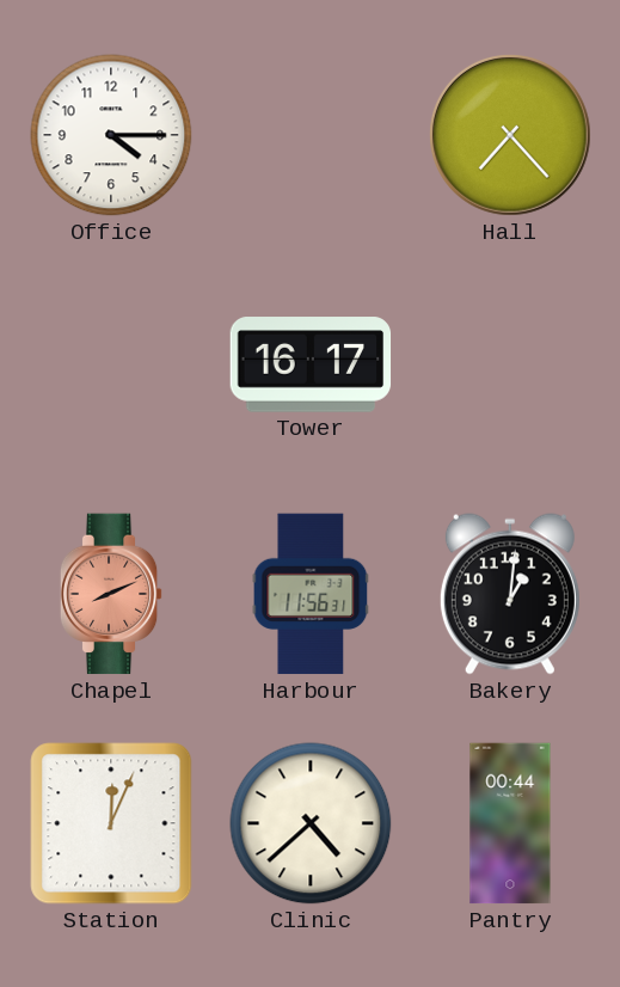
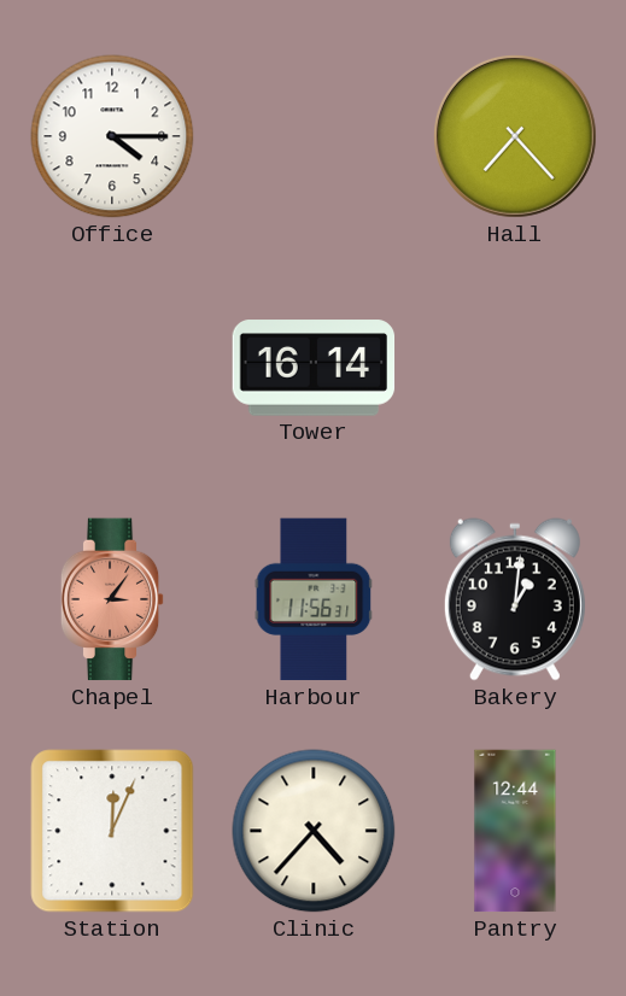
Tower: 16:17 -> 16:14 (314, 368)
Chapel: 8:11 -> 3:06 (112, 599)
Clinic: 4:38 -> 4:37 (314, 831)
Pantry: 00:44 -> 12:44 (515, 831)
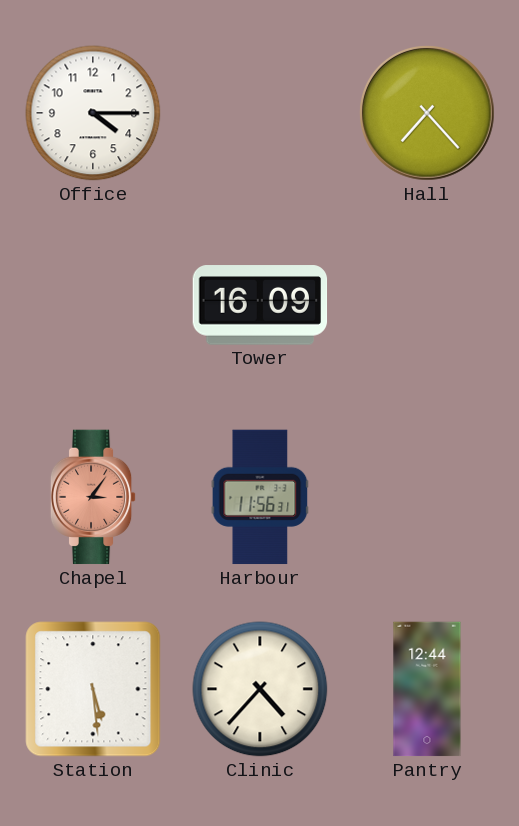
Tower: 16:14 -> 16:09 (260, 305)
Bakery: 1:01 -> none (515, 599)
Station: 12:04 -> 5:29 (93, 689)
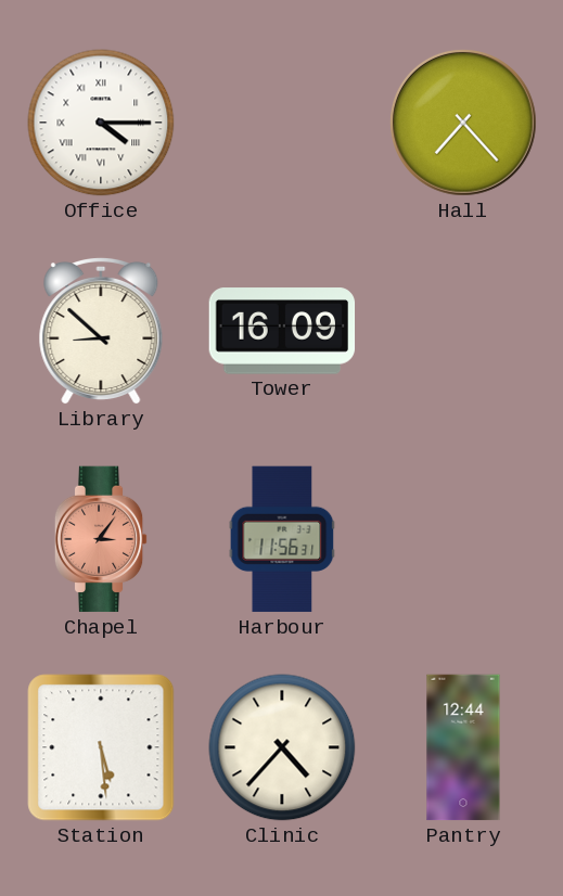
Office numerals: Arabic -> Roman (101, 123)
Library: none -> 8:52 (101, 331)
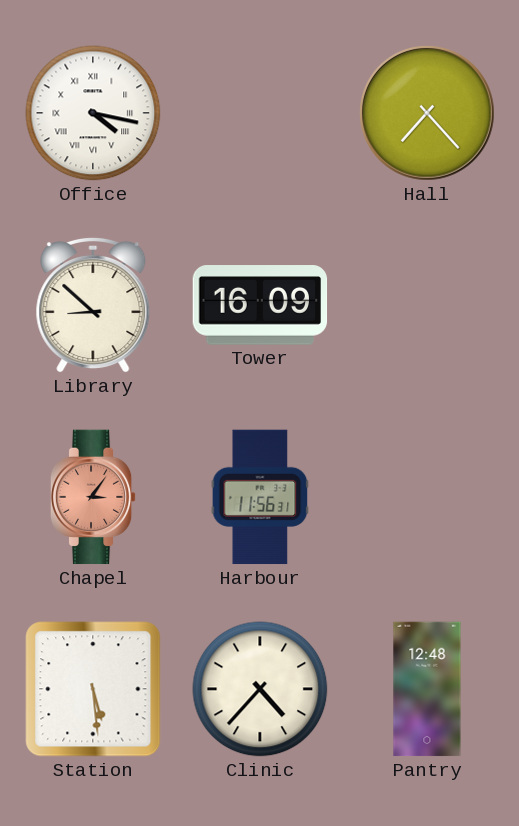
Office: 4:15 -> 4:17 (93, 113)
Pantry: 12:44 -> 12:48 (427, 689)
